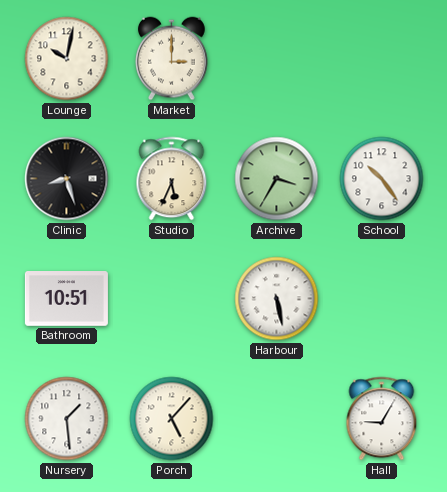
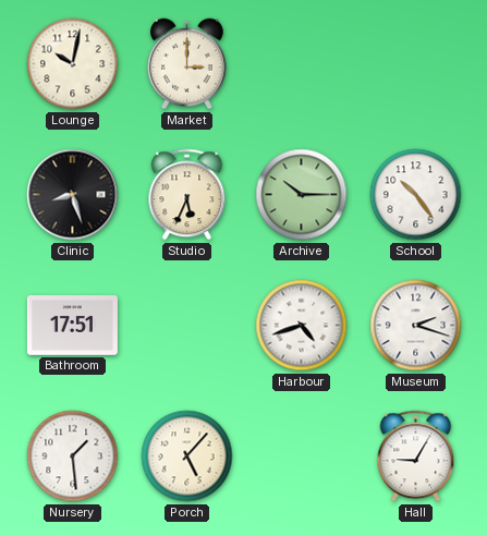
Archive: 3:35 -> 10:15 (302, 195)
Bathroom: 10:51 -> 17:51 (72, 326)
Harbour: 5:28 -> 4:42 (302, 326)
Museum: none -> 2:18 (416, 326)
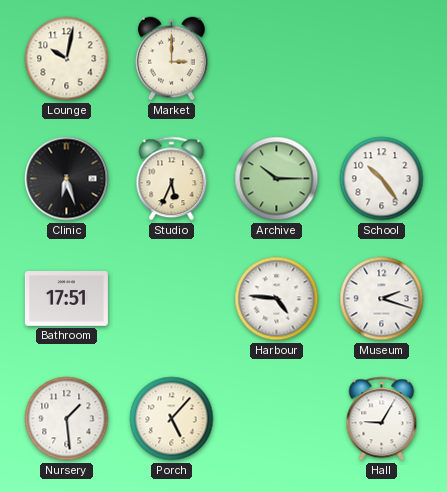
Clinic: 8:27 -> 6:27 (67, 179)
Harbour: 4:42 -> 4:46 (277, 299)
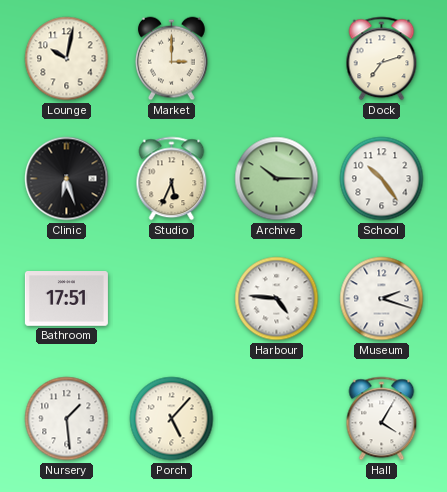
Dock: none -> 7:12 (382, 59)
Hall: 9:05 -> 4:05 (382, 419)
